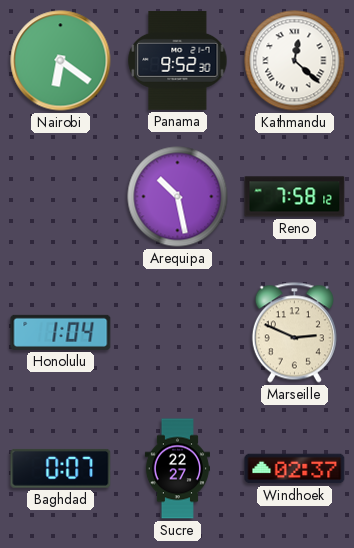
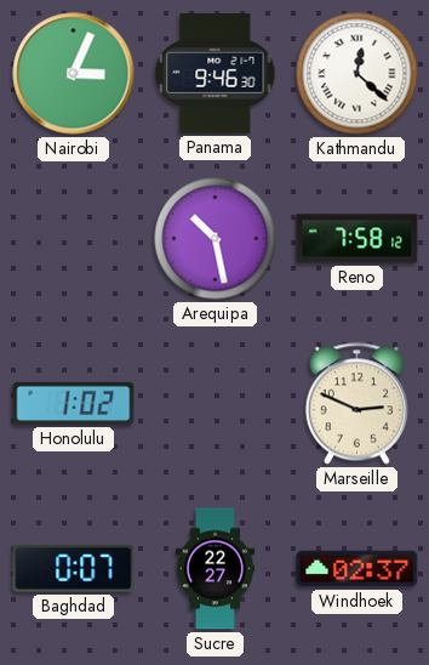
Nairobi: 6:21 -> 3:04 (74, 74)
Panama: 9:52 -> 9:46 (216, 73)
Honolulu: 1:04 -> 1:02 (74, 403)
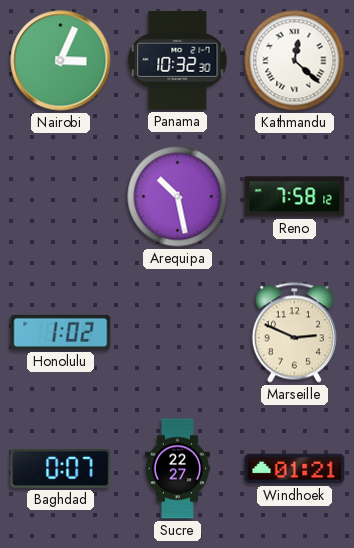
Panama: 9:46 -> 10:32 (178, 60)
Windhoek: 02:37 -> 01:21 (295, 469)
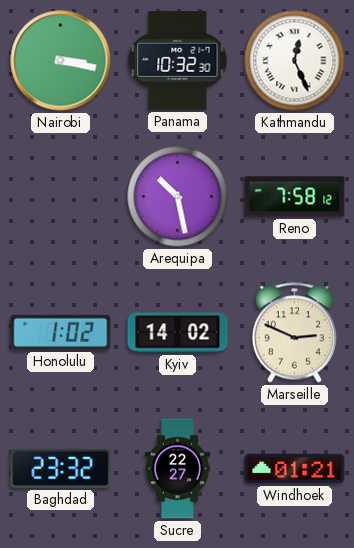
Nairobi: 3:04 -> 3:17 (61, 61)
Kathmandu: 12:22 -> 12:26 (295, 61)
Kyiv: none -> 14:02 (178, 333)
Baghdad: 0:07 -> 23:32 (61, 468)
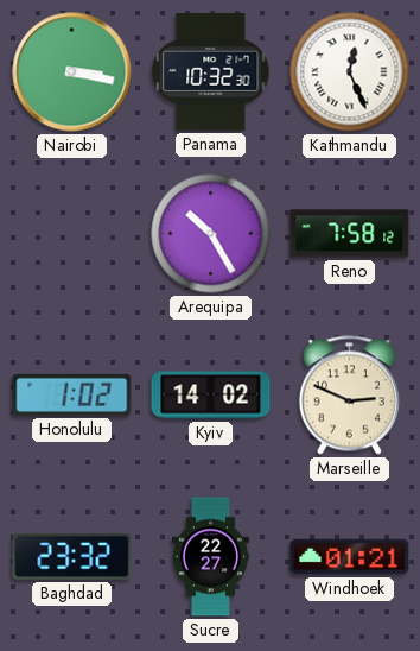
Arequipa: 10:28 -> 10:25 (211, 234)
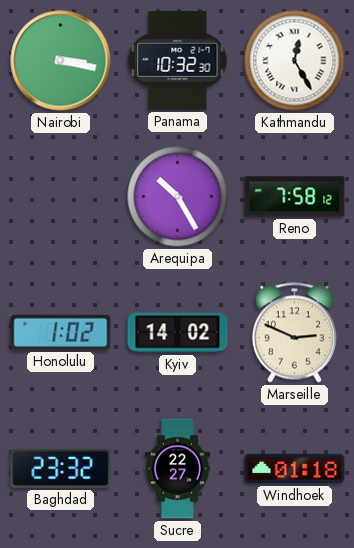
Kathmandu: 12:26 -> 12:25 (295, 61)
Windhoek: 01:21 -> 01:18 (295, 469)
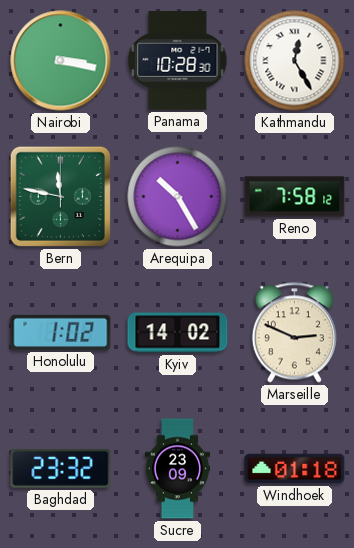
Panama: 10:32 -> 10:28 (178, 60)
Bern: none -> 11:47 (60, 196)
Sucre: 22:27 -> 23:09 (177, 469)
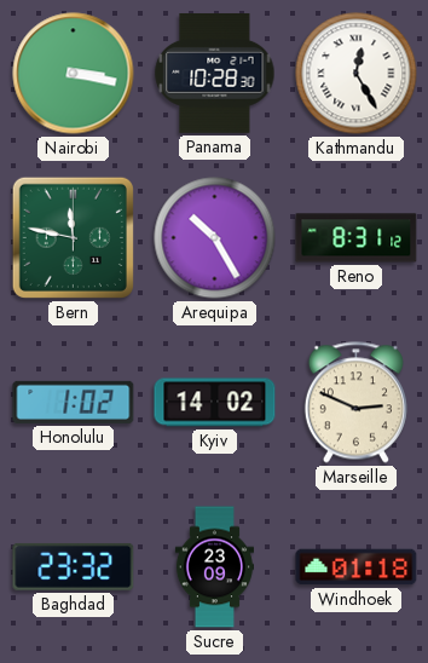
Reno: 7:58 -> 8:31 (357, 238)
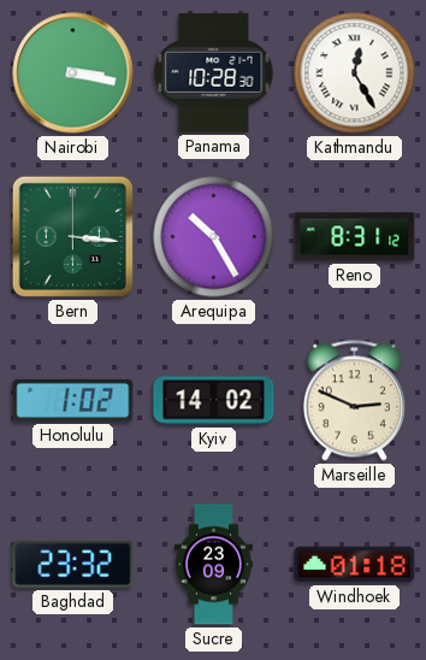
Bern: 11:47 -> 3:16 (72, 236)
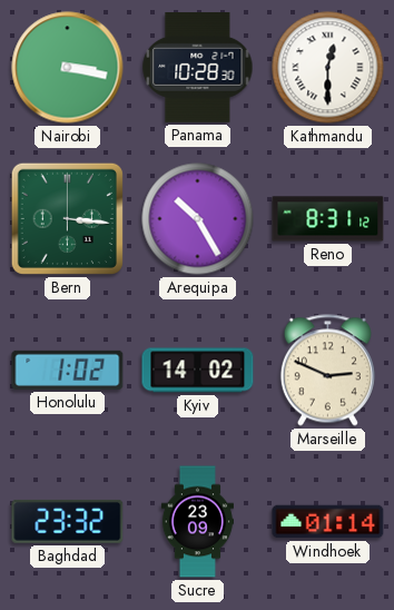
Kathmandu: 12:25 -> 12:30 (328, 68)
Windhoek: 01:18 -> 01:14 (328, 522)
